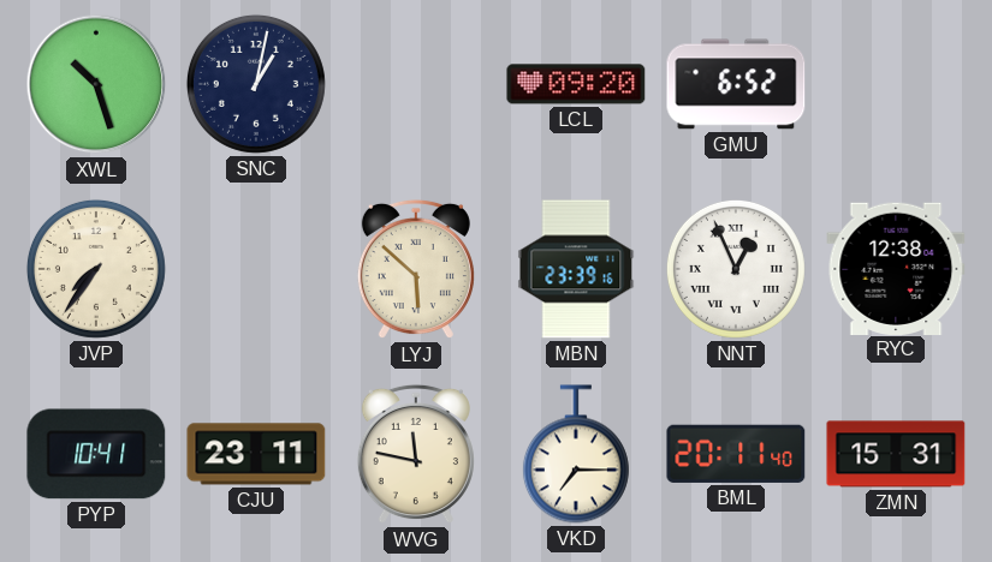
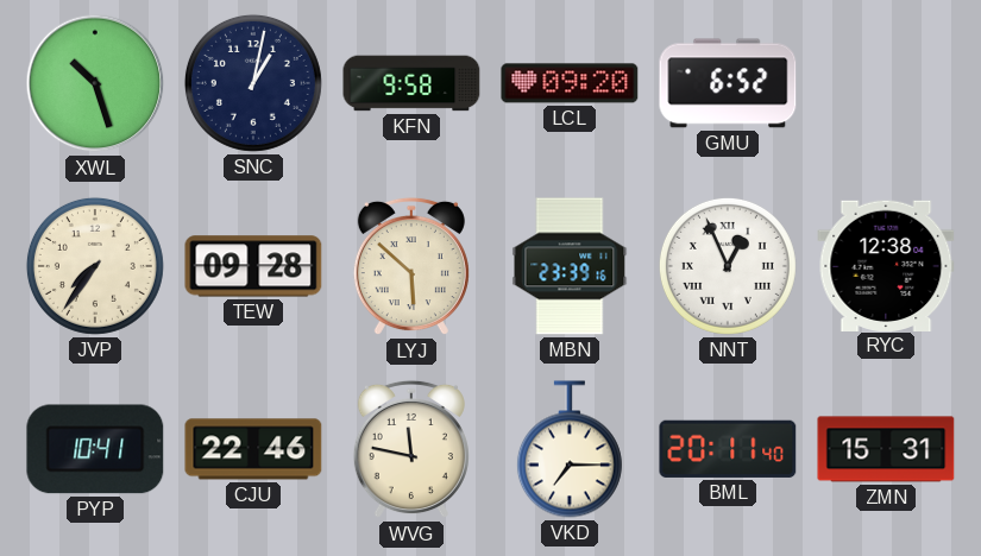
KFN: none -> 9:58 (411, 83)
TEW: none -> 09:28 (253, 266)
CJU: 23:11 -> 22:46 (253, 449)
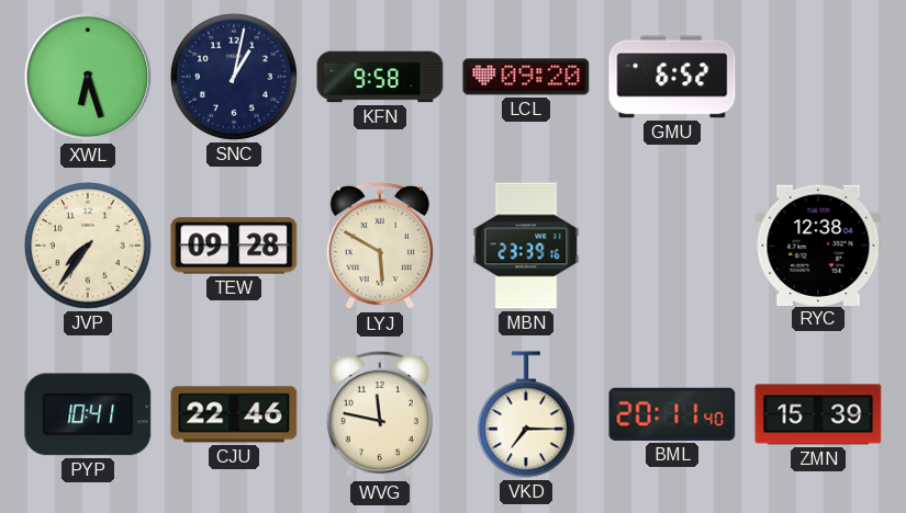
XWL: 10:27 -> 6:27 (88, 77)
LYJ: 5:52 -> 5:50 (380, 246)
NNT: 12:56 -> none (728, 266)
ZMN: 15:31 -> 15:39 (818, 414)
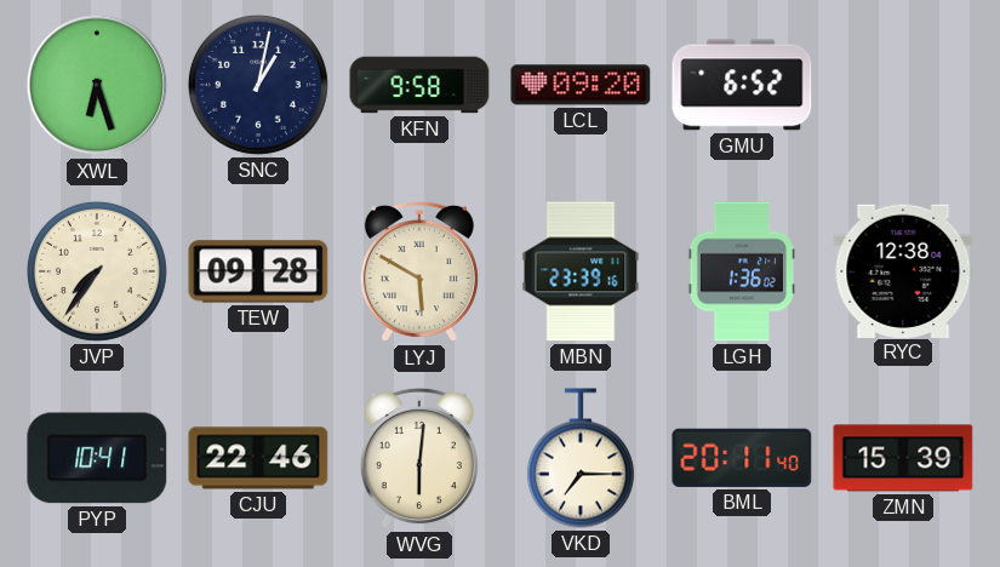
LGH: none -> 1:36 (742, 271)
WVG: 11:47 -> 6:01 (419, 458)
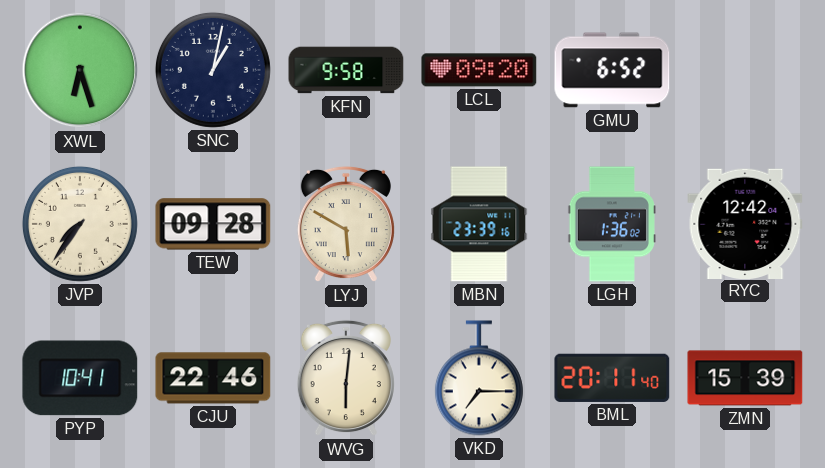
RYC: 12:38 -> 12:42 (745, 223)
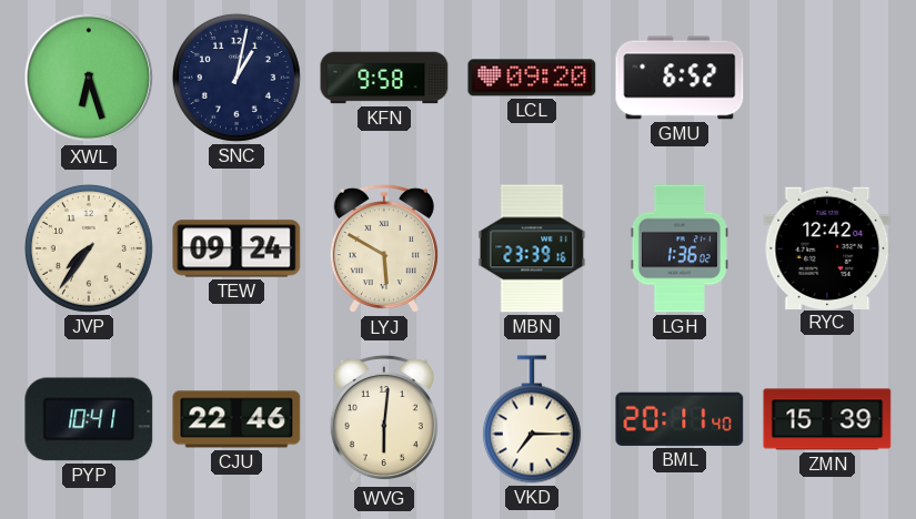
TEW: 09:28 -> 09:24 (236, 248)
